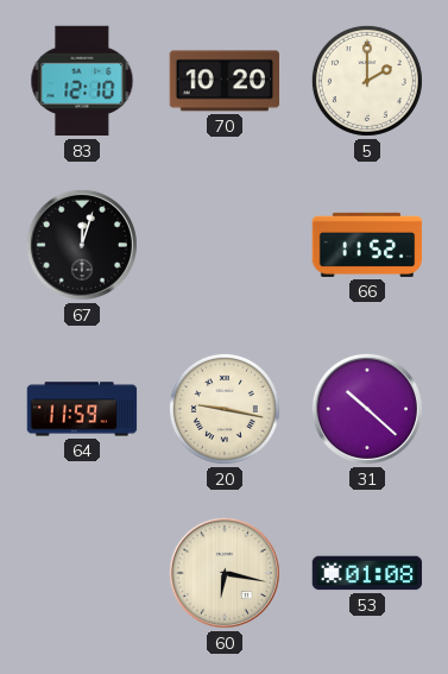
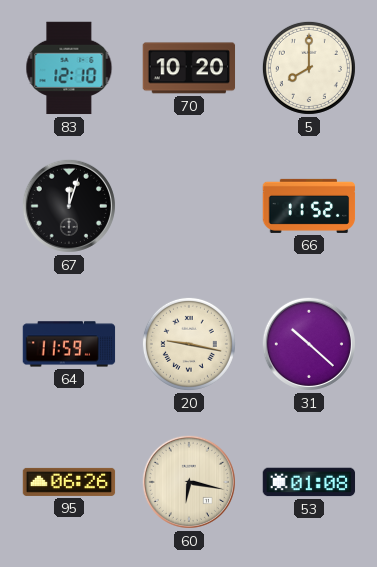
5: 2:00 -> 8:00 (309, 68)
95: none -> 06:26 (69, 482)
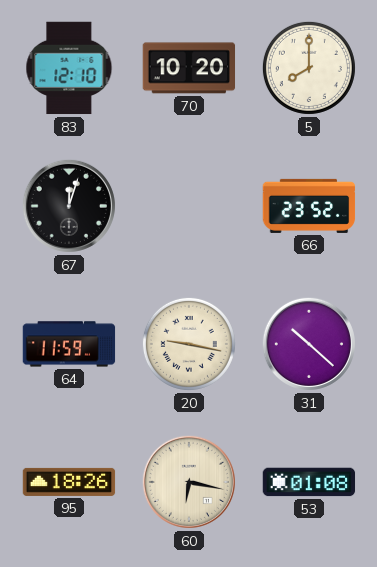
66: 11:52 -> 23:52 (309, 206)
95: 06:26 -> 18:26 (69, 482)
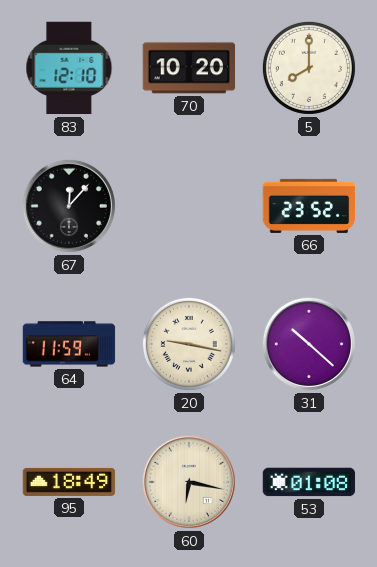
67: 12:03 -> 12:07 (69, 206)
95: 18:26 -> 18:49 (69, 482)
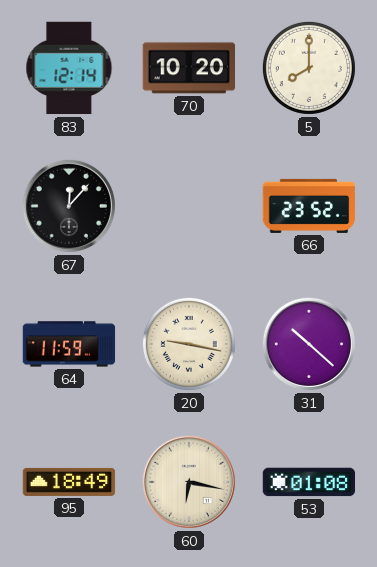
83: 12:10 -> 12:14 (69, 68)
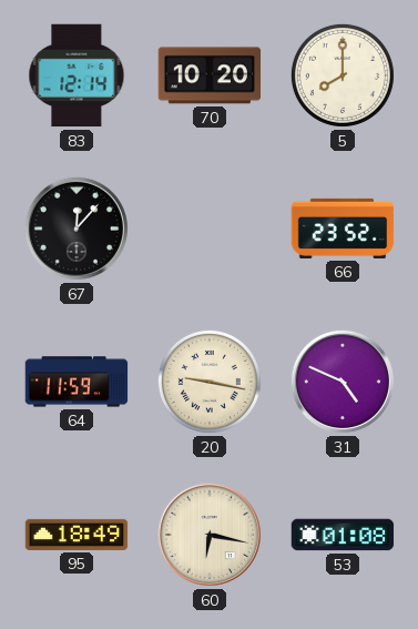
31: 10:22 -> 4:49 (343, 382)
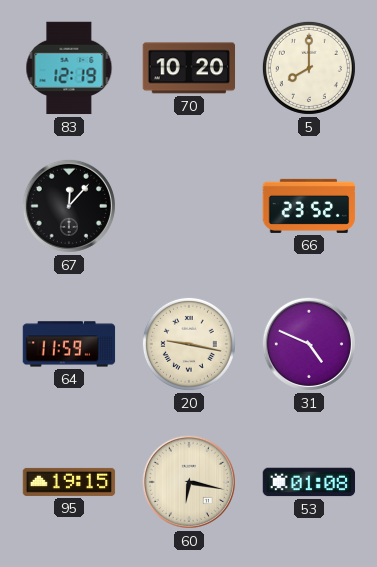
83: 12:14 -> 12:19 (69, 68)
95: 18:49 -> 19:15 (69, 482)
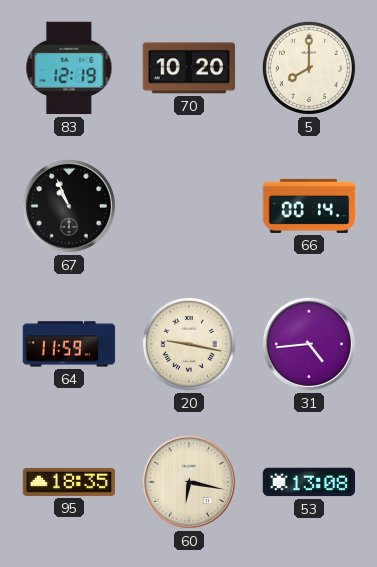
67: 12:07 -> 10:56 (69, 206)
66: 23:52 -> 00:14 (309, 206)
31: 4:49 -> 4:44 (309, 344)
95: 19:15 -> 18:35 (69, 482)
53: 01:08 -> 13:08 (309, 482)
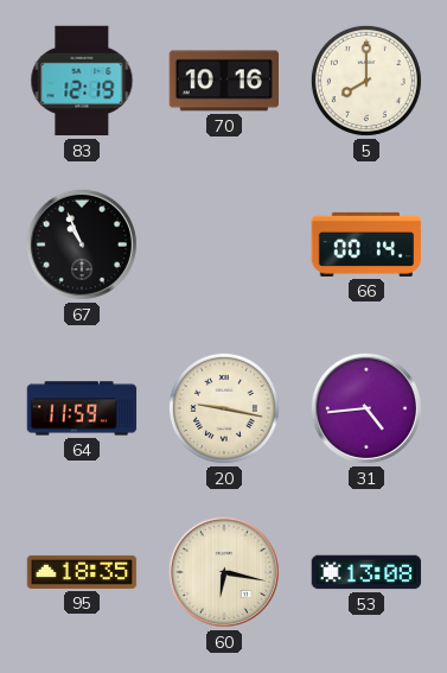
70: 10:20 -> 10:16 (224, 81)
